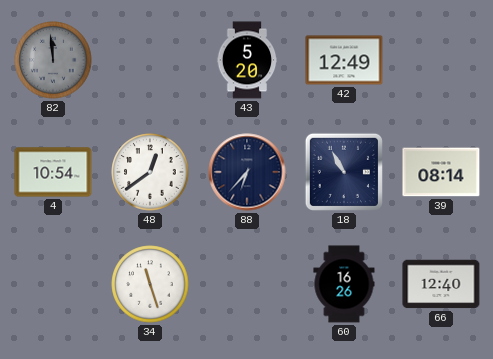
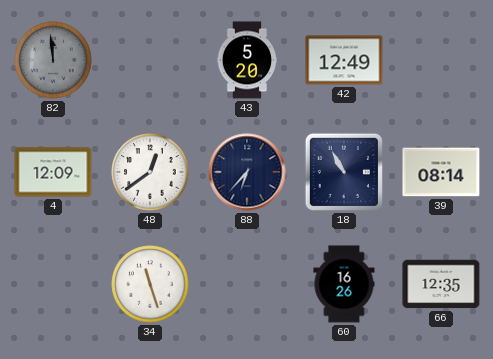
4: 10:54 -> 12:09 (53, 172)
66: 12:40 -> 12:35 (441, 284)
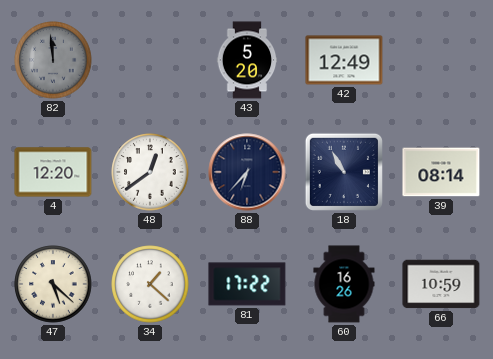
4: 12:09 -> 12:20 (53, 172)
47: none -> 5:22 (53, 284)
34: 11:27 -> 1:22 (150, 284)
81: none -> 17:22 (247, 284)
66: 12:35 -> 10:59 (441, 284)
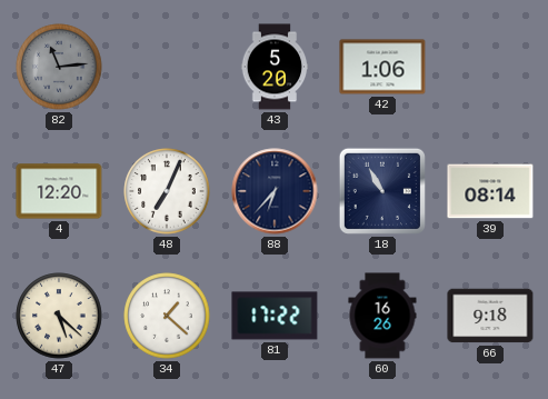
82: 11:59 -> 11:14 (59, 67)
42: 12:49 -> 1:06 (382, 67)
48: 12:39 -> 7:04 (167, 191)
66: 10:59 -> 9:18 (490, 316)
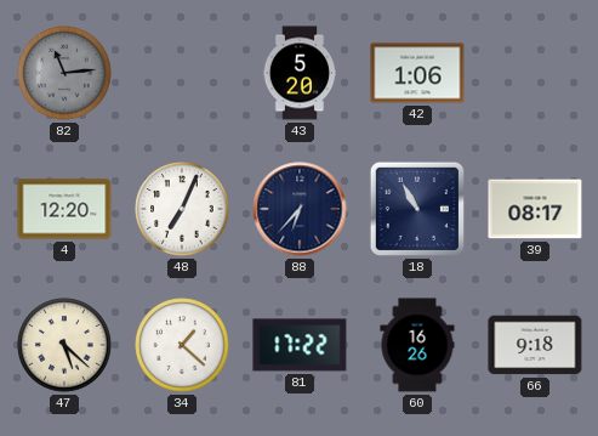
39: 08:14 -> 08:17 (535, 209)
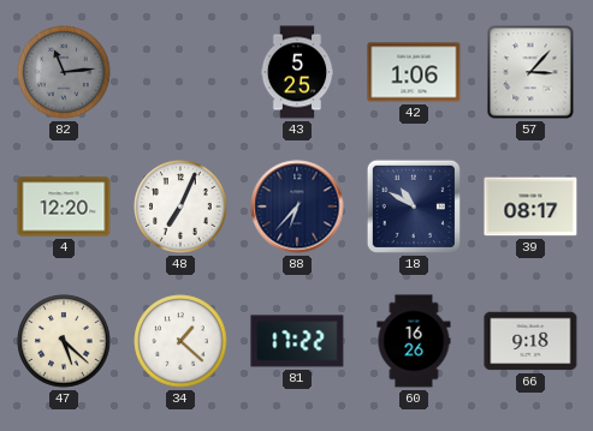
43: 5:20 -> 5:25 (297, 72)
57: none -> 3:07 (530, 72)
18: 10:55 -> 10:50 (414, 206)
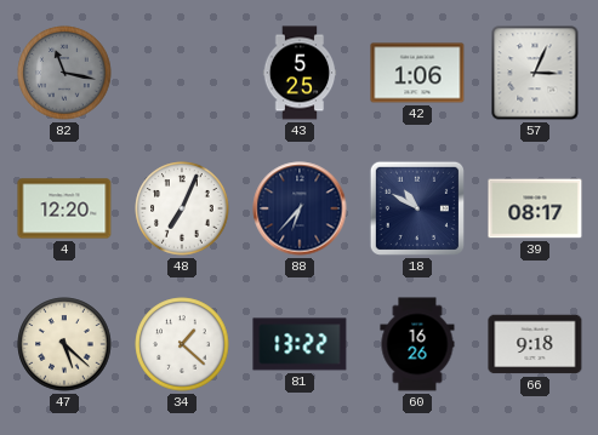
82: 11:14 -> 11:17 (64, 73)
57: 3:07 -> 3:04 (535, 73)
81: 17:22 -> 13:22 (300, 344)
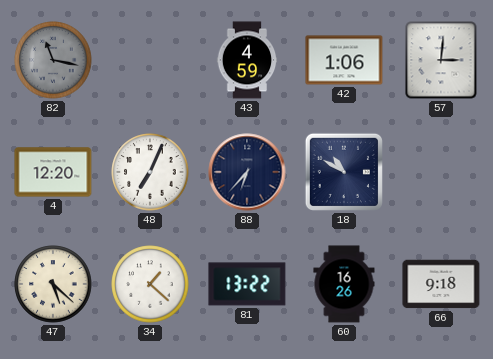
43: 5:25 -> 4:59 (247, 60)
57: 3:04 -> 3:01 (441, 60)
39: 08:17 -> none (535, 208)
